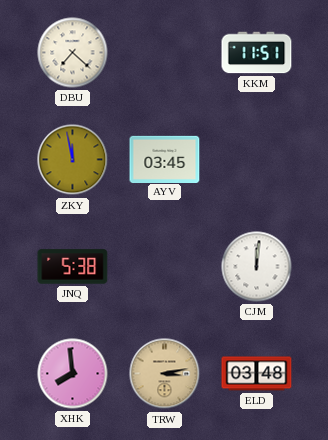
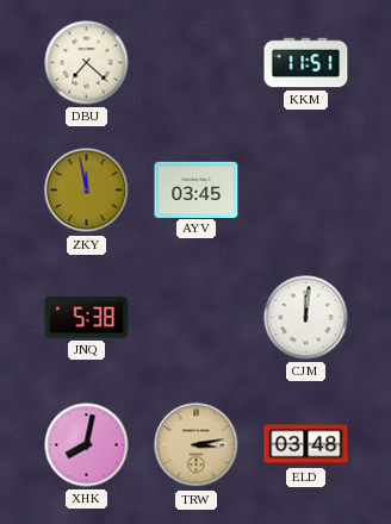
XHK: 7:59 -> 8:02 (87, 445)
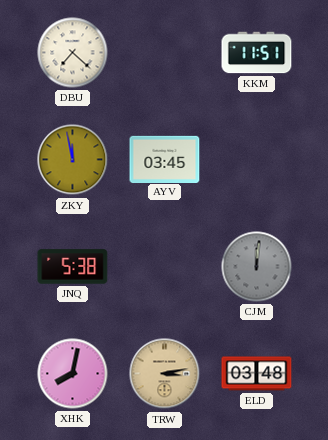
CJM dial: white -> grey (257, 267)
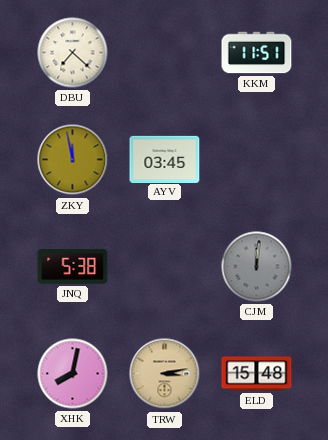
ELD: 03:48 -> 15:48 (257, 374)
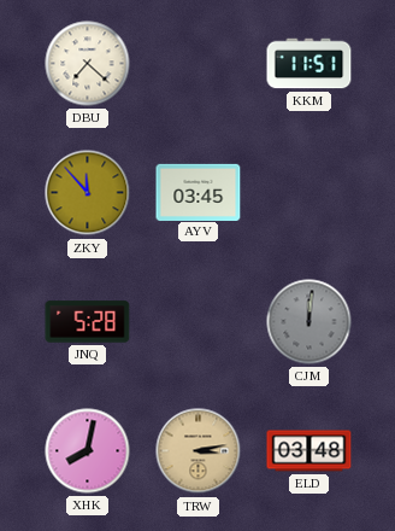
ZKY: 11:58 -> 11:53 (88, 193)
JNQ: 5:38 -> 5:28 (88, 322)
ELD: 15:48 -> 03:48 (309, 451)
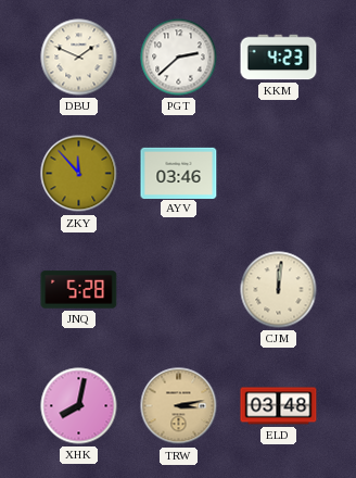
DBU: 7:22 -> 1:49 (79, 58)
PGT: none -> 2:38 (179, 58)
KKM: 11:51 -> 4:23 (279, 58)
AYV: 03:45 -> 03:46 (179, 173)
CJM dial: grey -> cream (279, 290)
